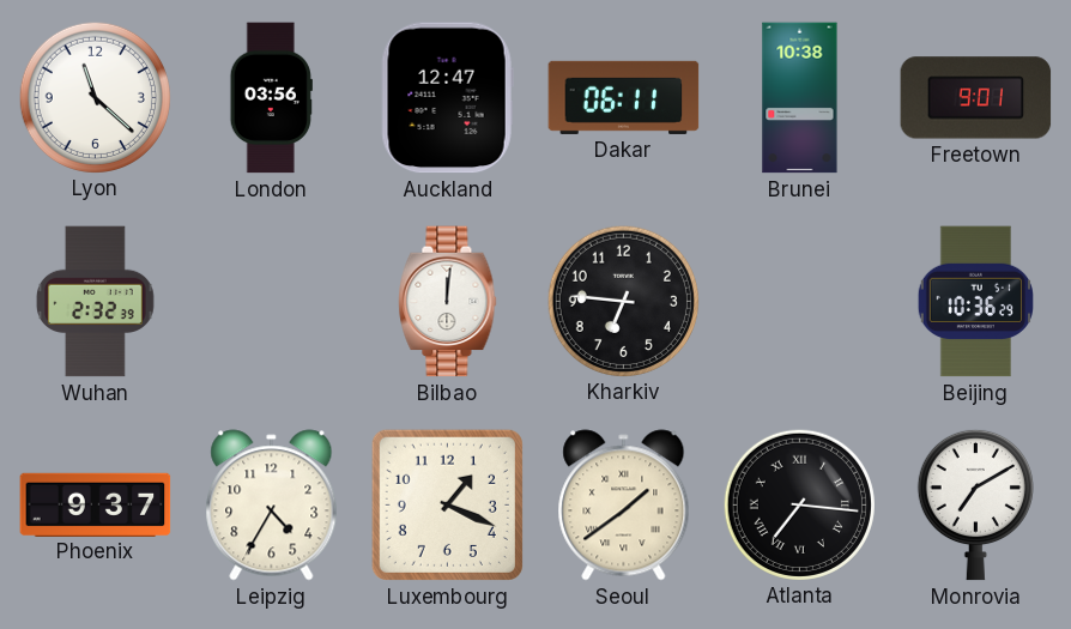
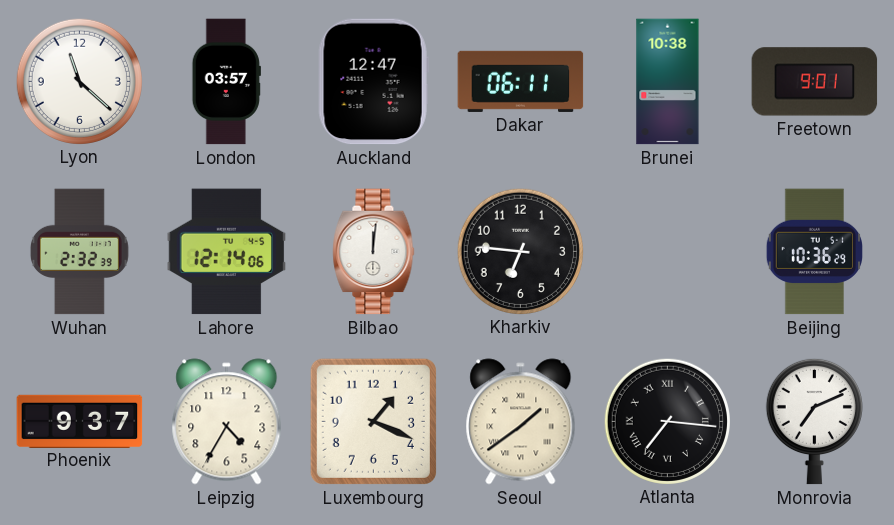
London: 03:56 -> 03:57 (226, 82)
Lahore: none -> 12:14 (227, 252)
Monrovia: 7:10 -> 7:11 (814, 421)
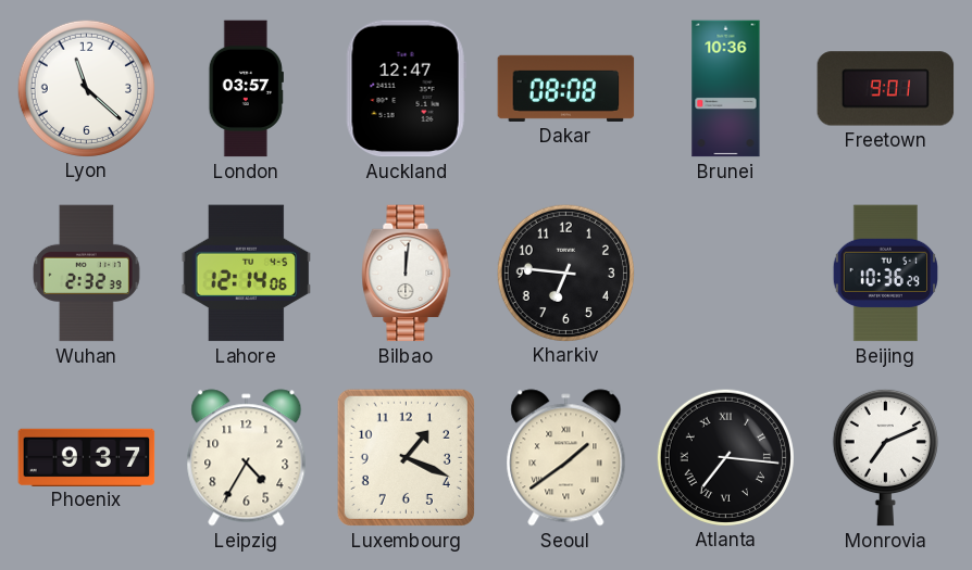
Dakar: 06:11 -> 08:08 (566, 88)
Brunei: 10:38 -> 10:36 (726, 89)
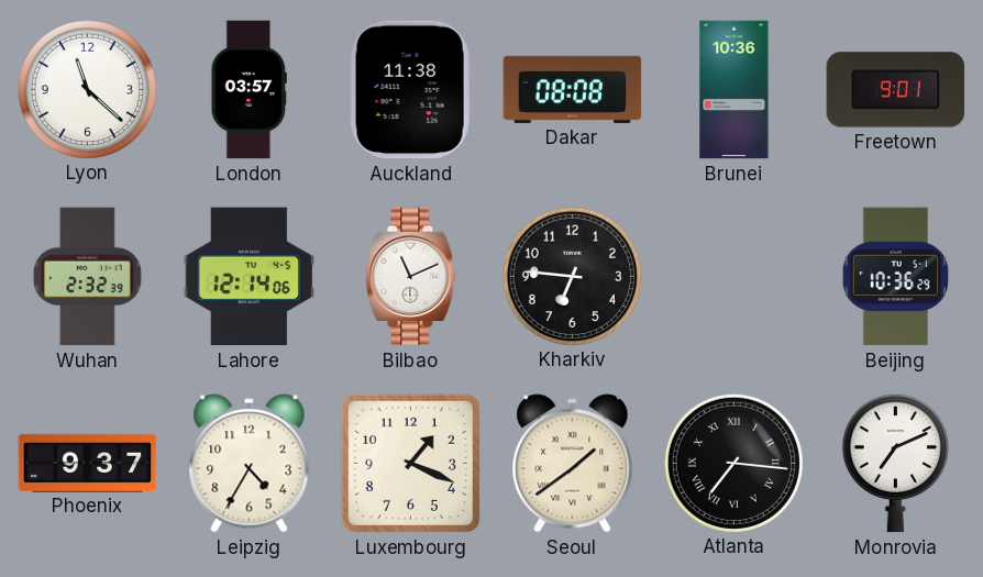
Auckland: 12:47 -> 11:38 (410, 90)
Bilbao: 12:01 -> 11:11 (411, 277)
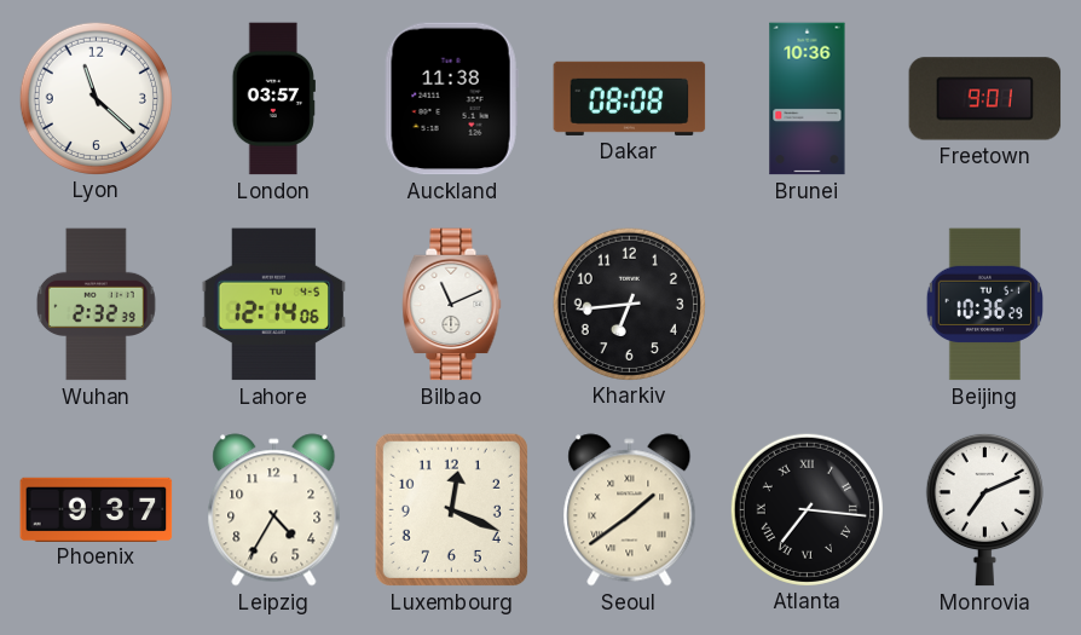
Kharkiv: 6:46 -> 6:44 (629, 304)
Luxembourg: 1:19 -> 12:19 (451, 509)
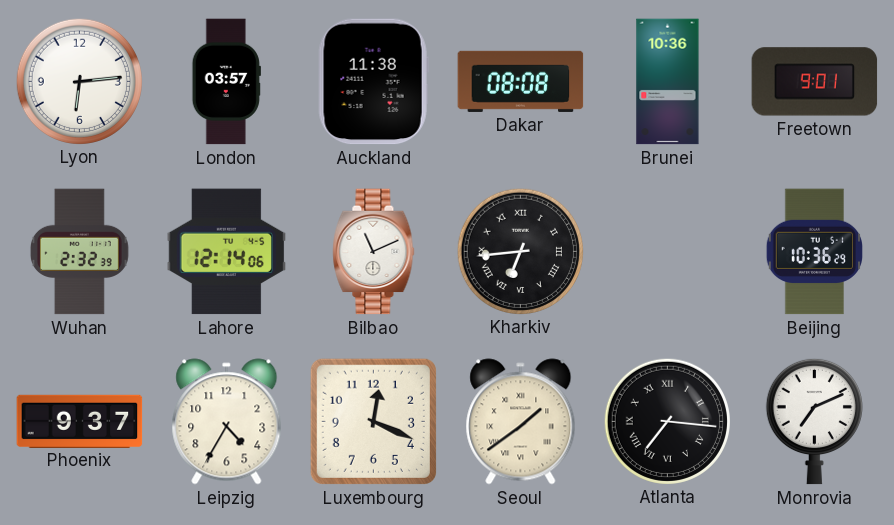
Lyon: 11:22 -> 6:14 (79, 81)
Kharkiv numerals: Arabic -> Roman (520, 251)
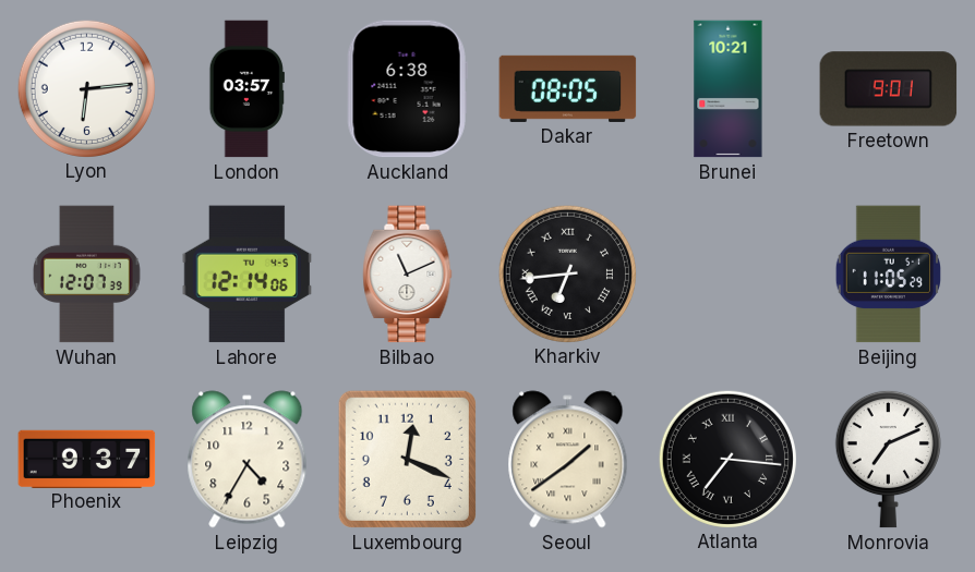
Auckland: 11:38 -> 6:38 (407, 89)
Dakar: 08:08 -> 08:05 (568, 88)
Brunei: 10:36 -> 10:21 (729, 89)
Wuhan: 2:32 -> 12:07 (86, 275)
Beijing: 10:36 -> 11:05 (888, 275)
